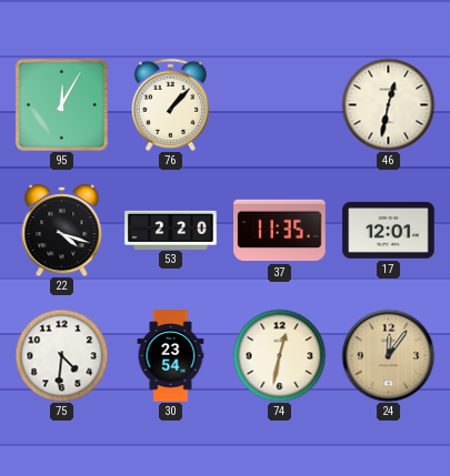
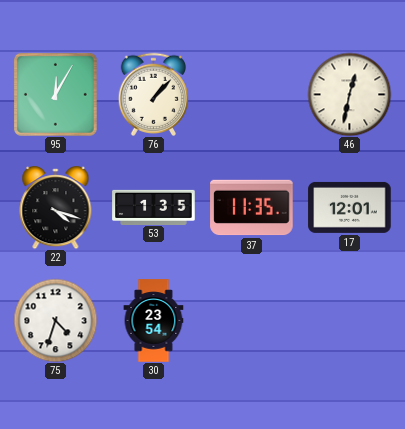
53: 2:20 -> 1:35 (154, 207)
75: 4:31 -> 4:33 (55, 320)
74: 12:32 -> none (279, 355)
24: 12:06 -> none (388, 355)
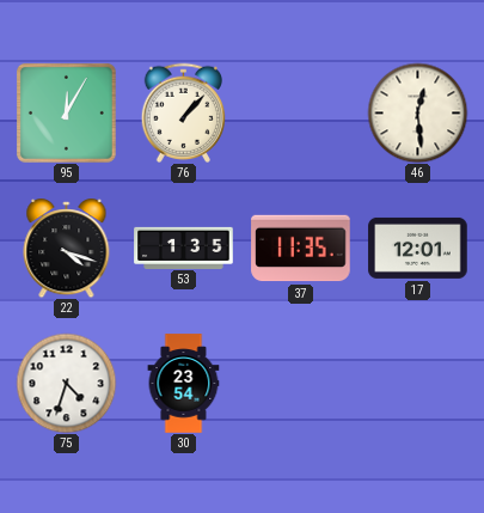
46: 12:32 -> 12:29 (417, 112)
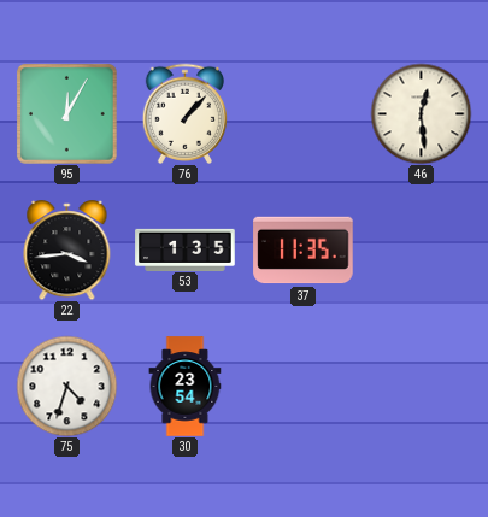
22: 4:18 -> 3:44 (67, 251)
17: 12:01 -> none (418, 248)
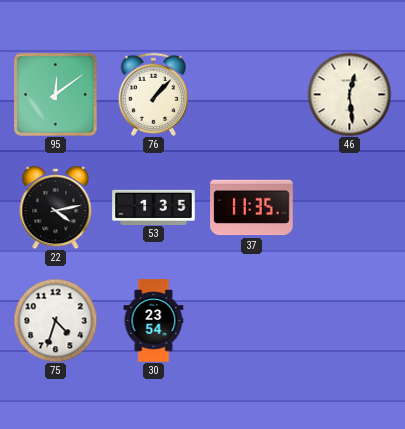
95: 12:05 -> 12:09 (55, 94)
22: 3:44 -> 4:13 (56, 208)
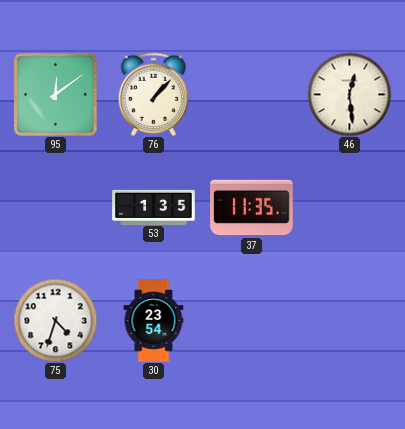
22: 4:13 -> none (56, 208)
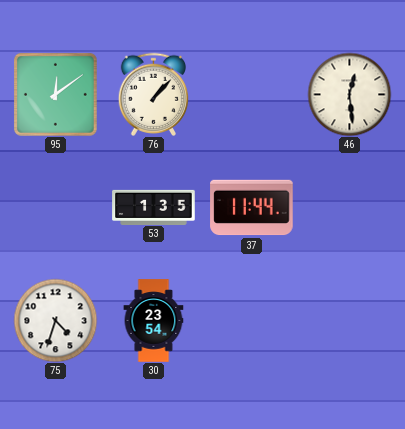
37: 11:35 -> 11:44 (252, 208)
